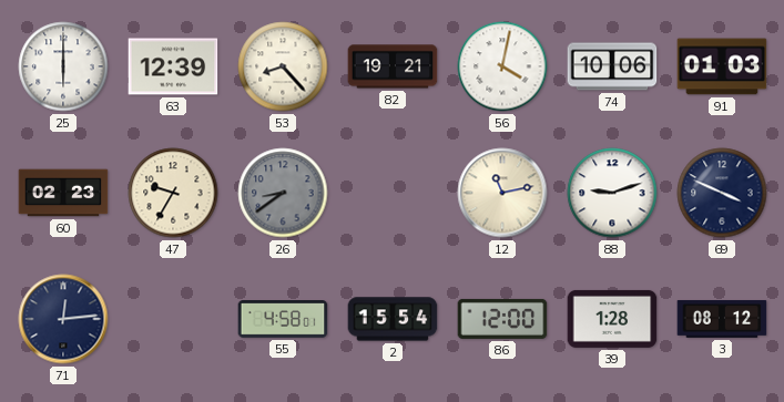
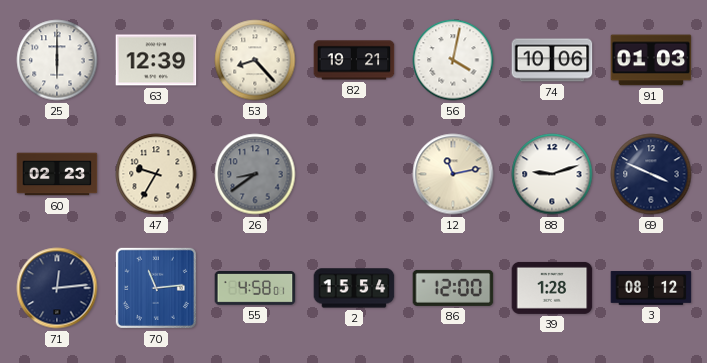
70: none -> 11:14 (156, 288)
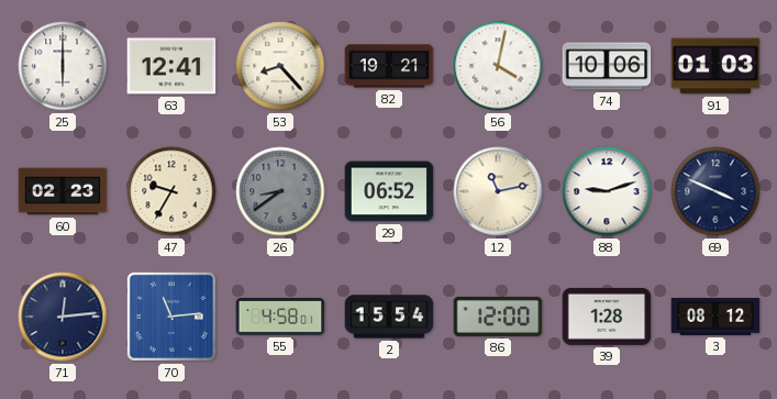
63: 12:39 -> 12:41 (171, 66)
29: none -> 06:52 (389, 191)
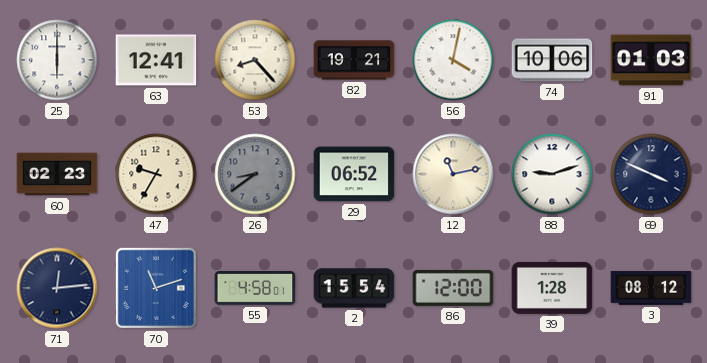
70: 11:14 -> 11:12 (156, 288)
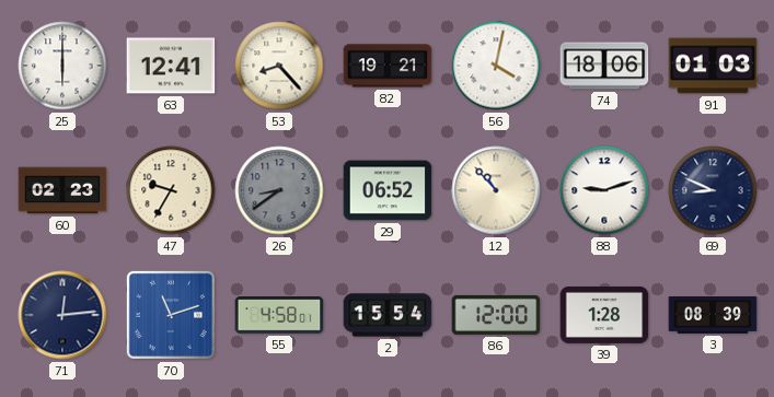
74: 10:06 -> 18:06 (604, 66)
12: 11:13 -> 10:53 (496, 190)
69: 3:49 -> 8:49 (713, 190)
3: 08:12 -> 08:39 (713, 315)
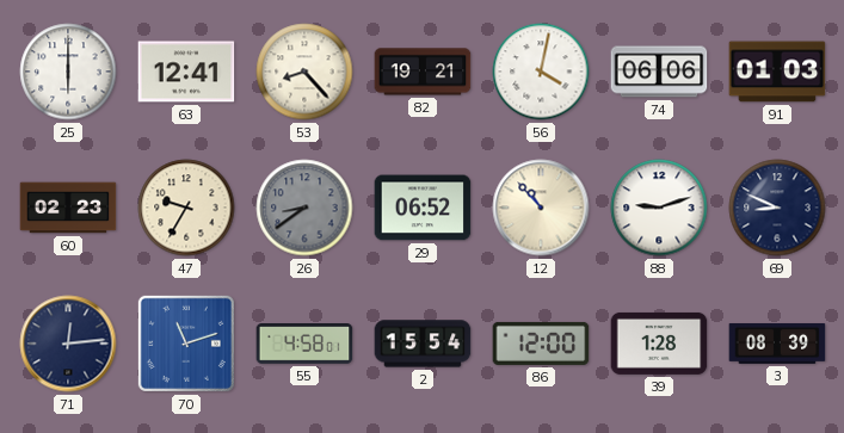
74: 18:06 -> 06:06 (659, 72)
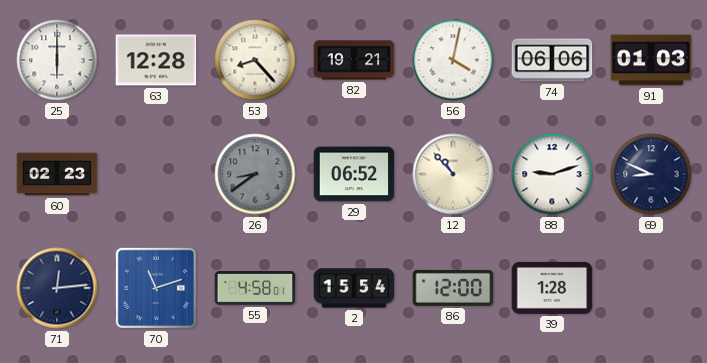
63: 12:41 -> 12:28 (156, 60)
47: 9:35 -> none (186, 208)
3: 08:39 -> none (777, 344)
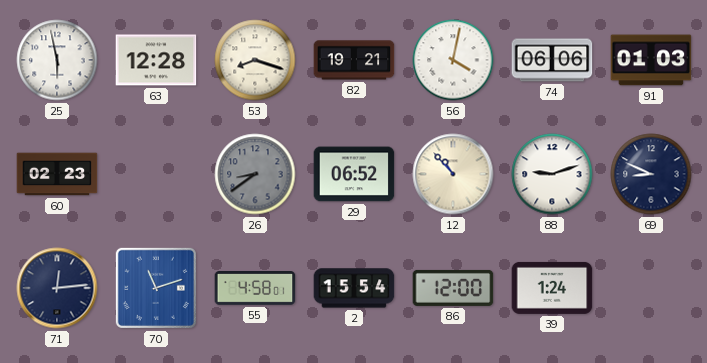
25: 6:00 -> 5:58 (57, 60)
53: 8:23 -> 8:18 (255, 60)
39: 1:28 -> 1:24 (552, 288)
